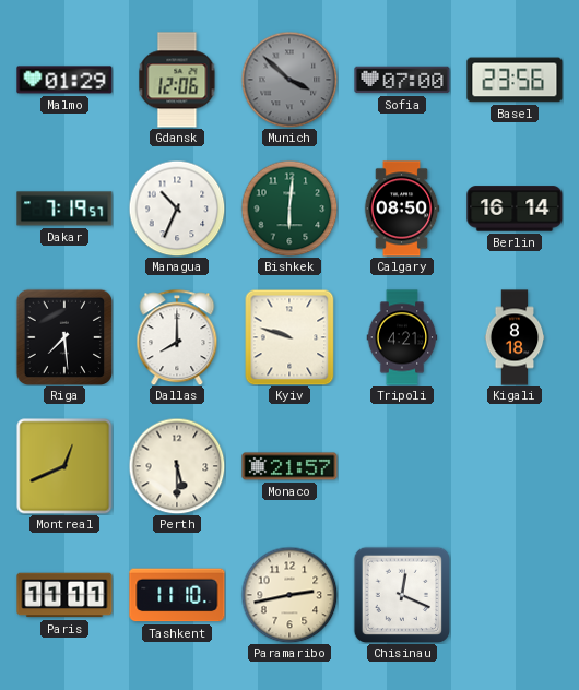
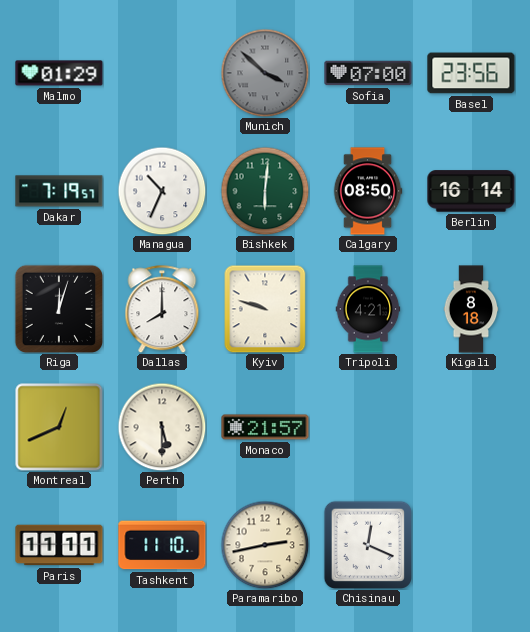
Gdansk: 12:06 -> none (177, 80)
Riga: 7:29 -> 12:03 (59, 309)
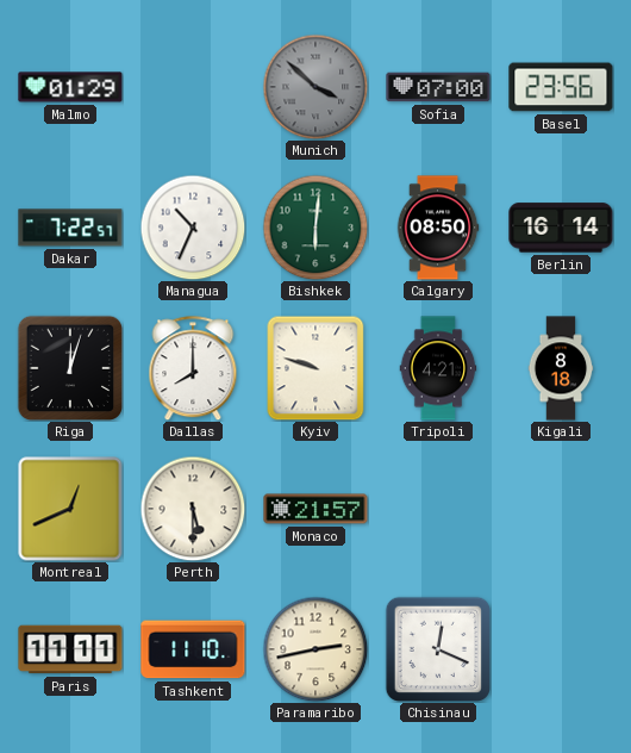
Dakar: 7:19 -> 7:22 (70, 228)
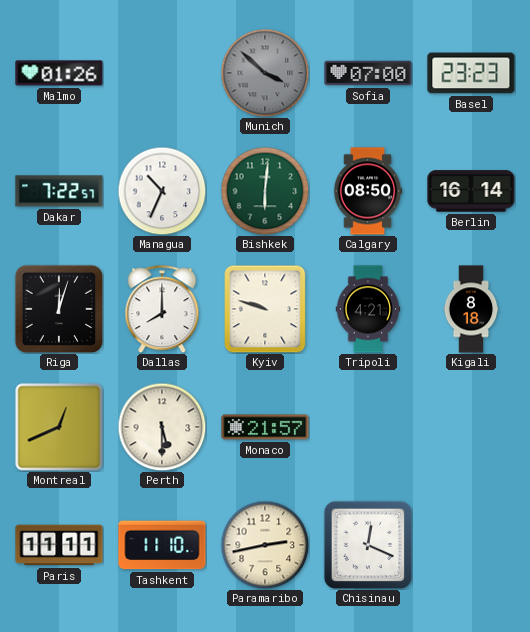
Malmo: 01:29 -> 01:26 (59, 73)
Basel: 23:56 -> 23:23 (471, 73)
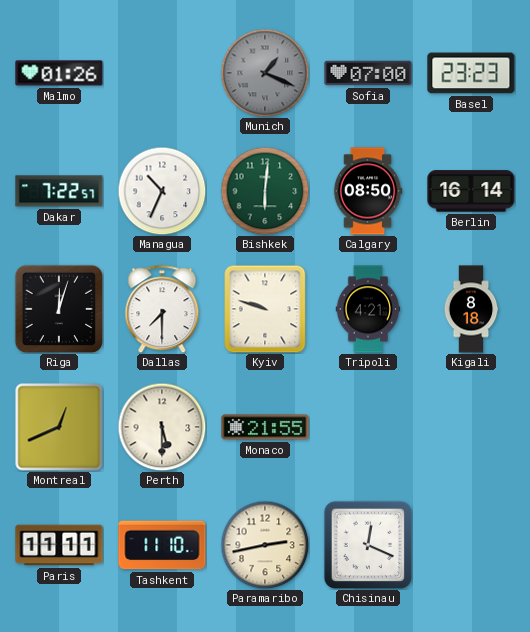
Munich: 3:52 -> 1:19 (265, 73)
Dallas: 8:00 -> 7:30 (162, 309)
Monaco: 21:57 -> 21:55 (265, 427)
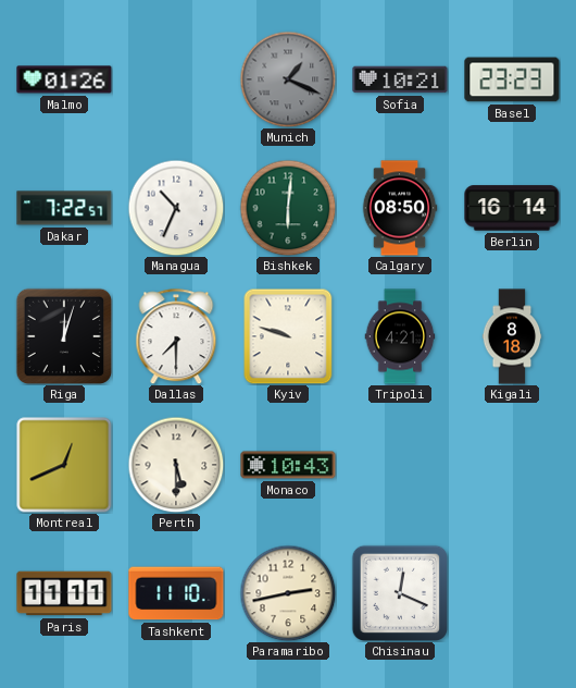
Sofia: 07:00 -> 10:21 (400, 79)
Monaco: 21:55 -> 10:43 (288, 465)
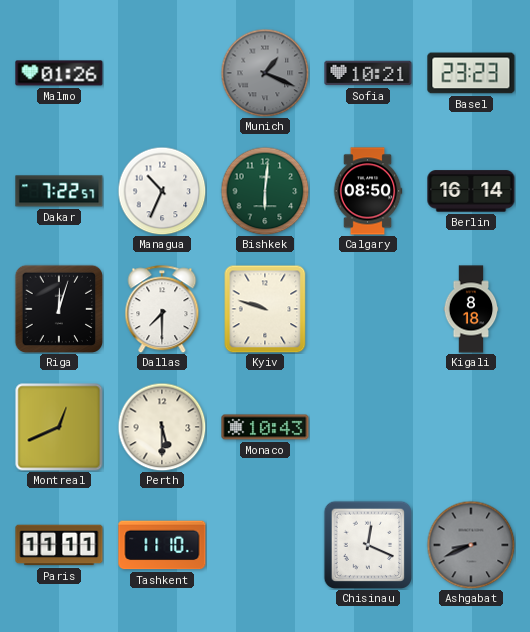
Tripoli: 4:21 -> none (400, 336)
Paramaribo: 2:43 -> none (288, 593)
Ashgabat: none -> 8:41 (471, 545)
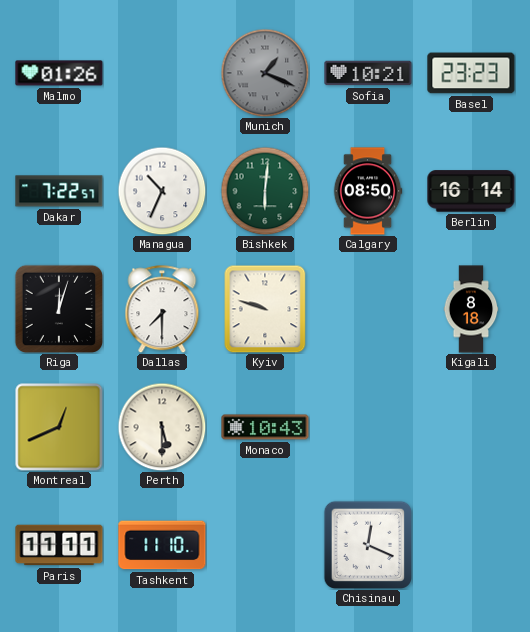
Ashgabat: 8:41 -> none (471, 545)
